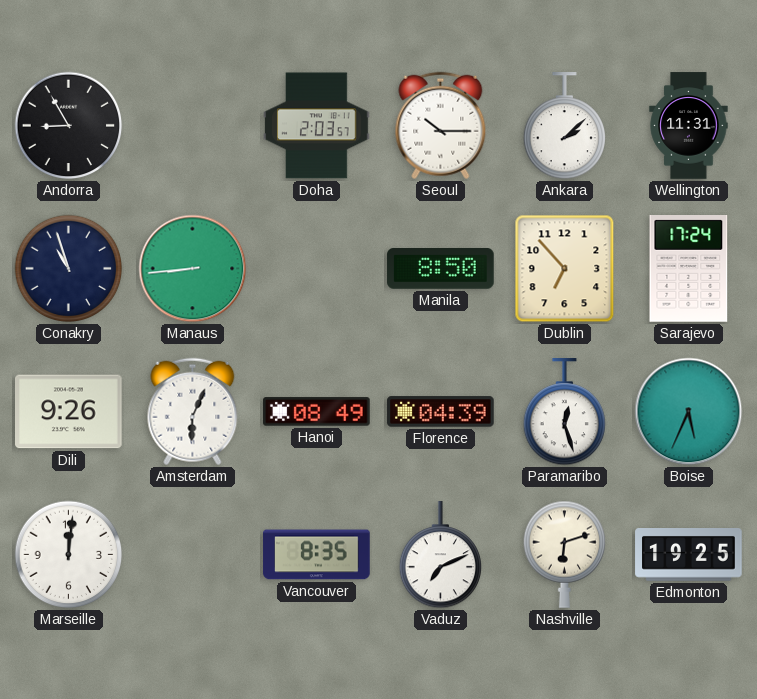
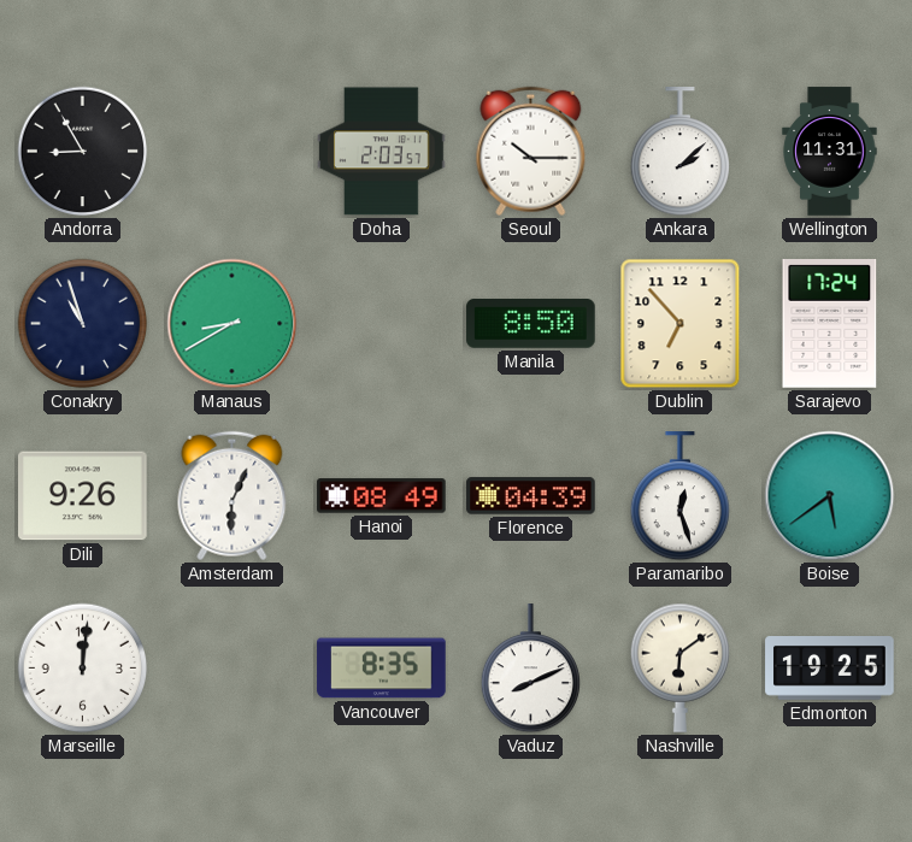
Manaus: 8:44 -> 8:40 (233, 324)
Boise: 5:34 -> 5:39 (830, 496)
Vaduz: 7:11 -> 8:11 (530, 669)
Nashville: 6:12 -> 6:09 (679, 667)
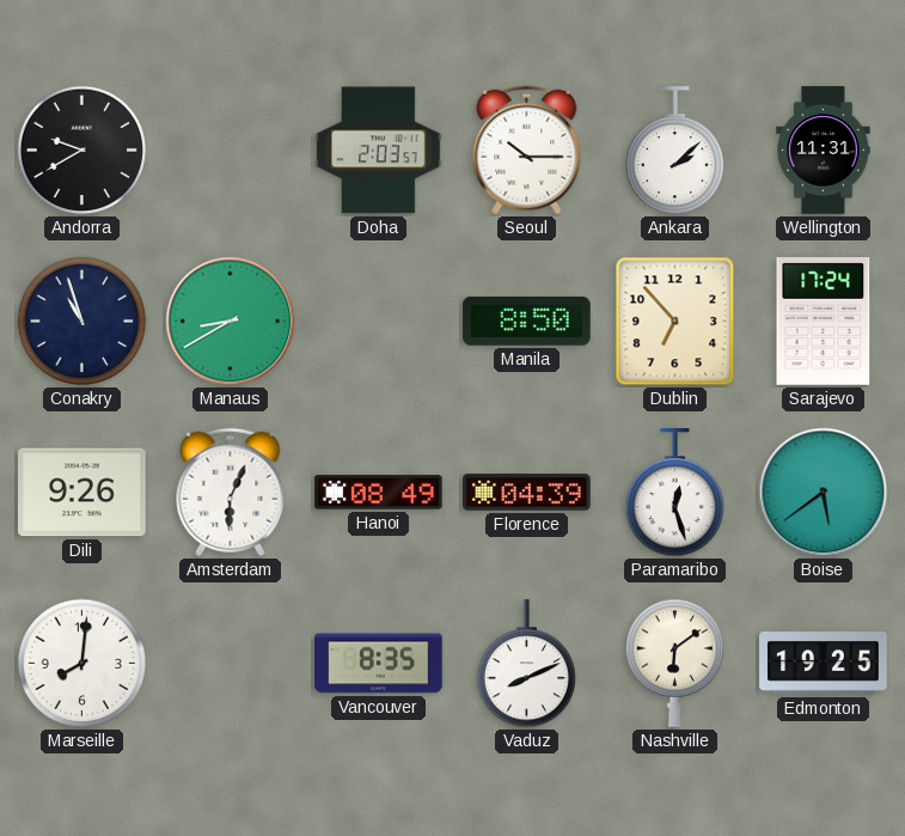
Andorra: 8:55 -> 9:40 (82, 151)
Marseille: 12:01 -> 8:01 (82, 664)
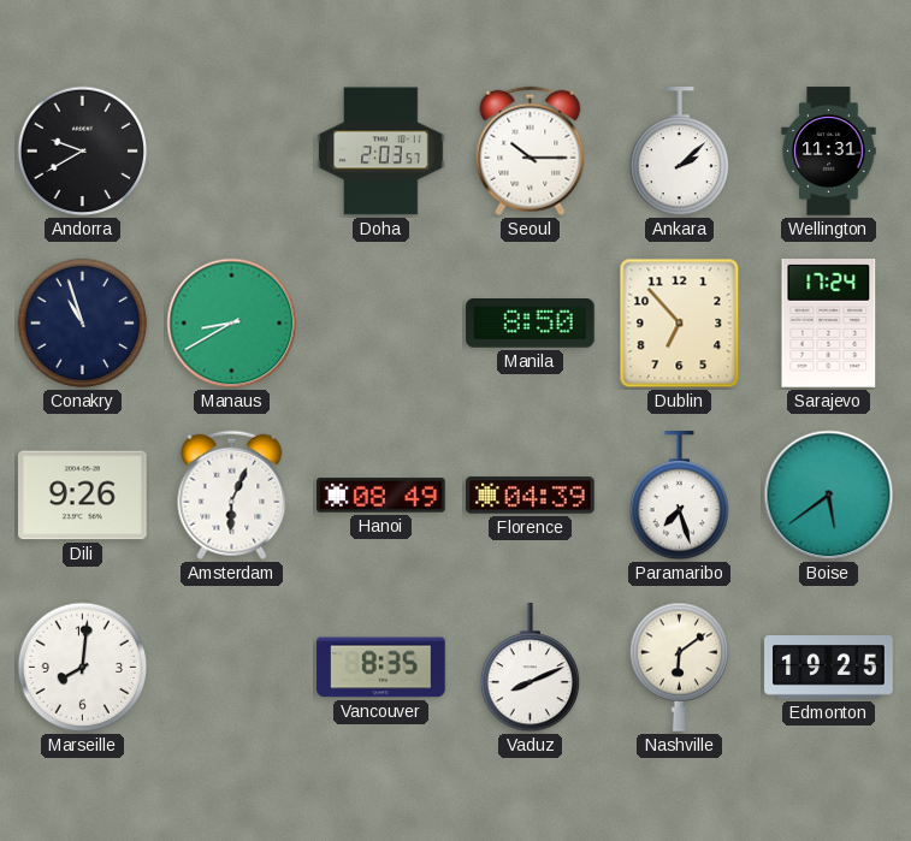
Paramaribo: 12:27 -> 7:27 (679, 496)
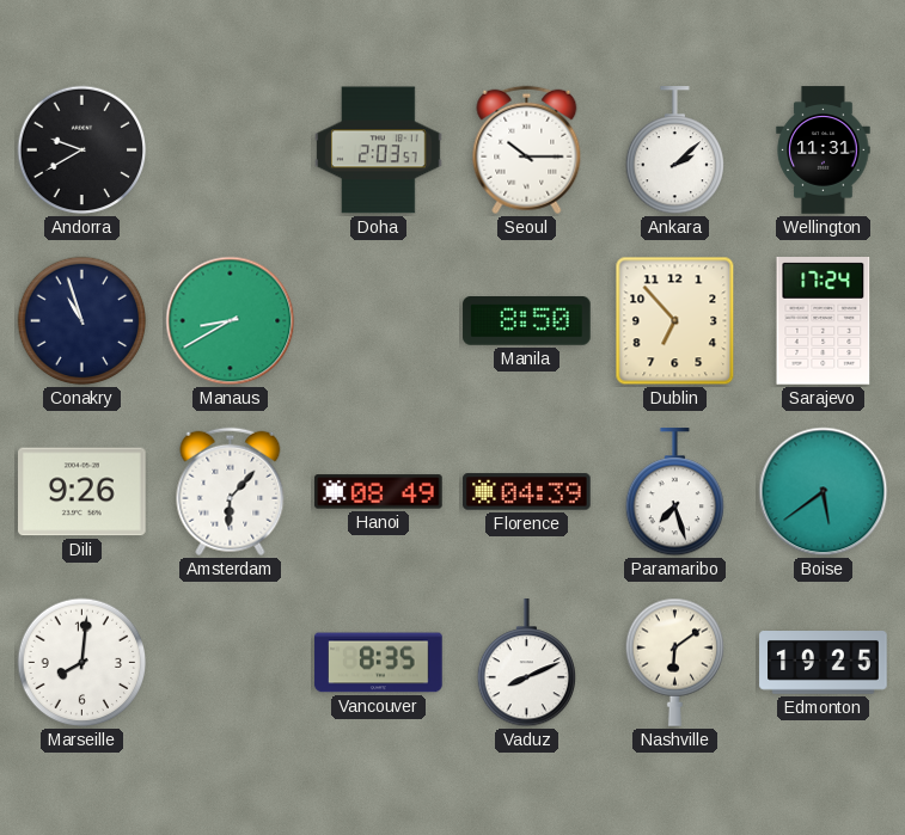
Amsterdam: 6:04 -> 6:07 (231, 492)
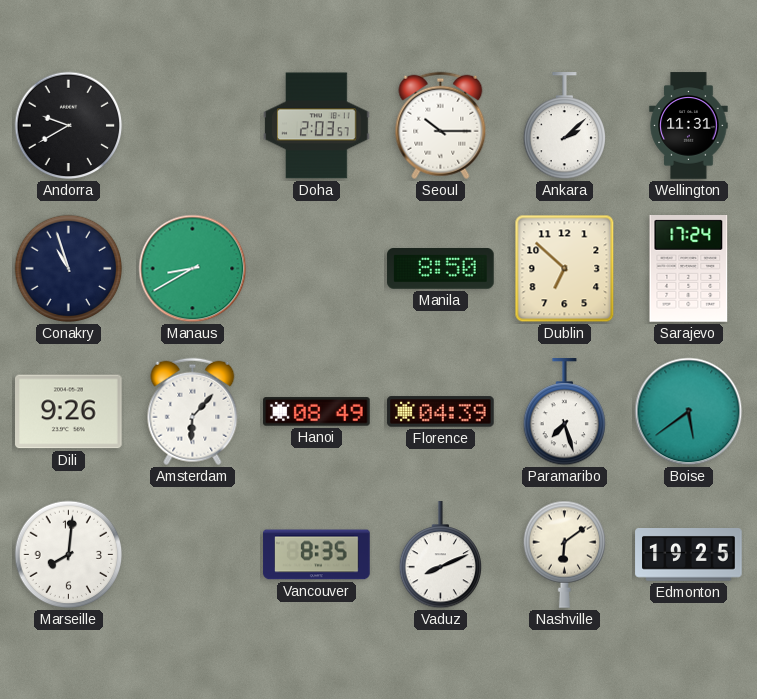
Dublin: 6:53 -> 6:52 (565, 269)
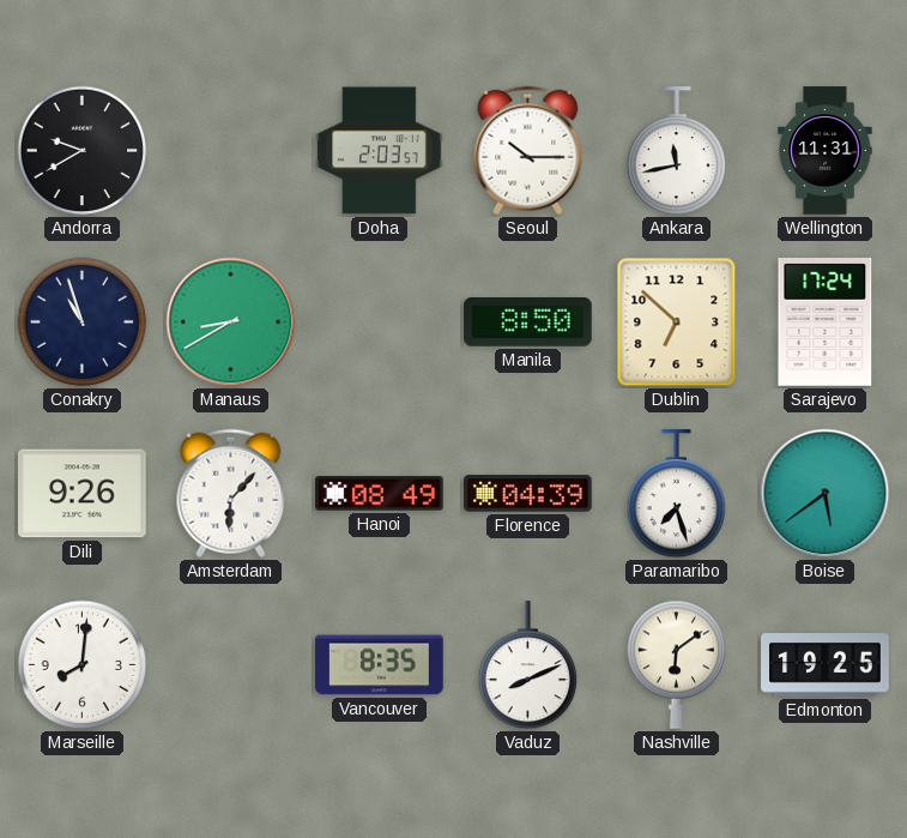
Ankara: 2:08 -> 11:43 (676, 151)
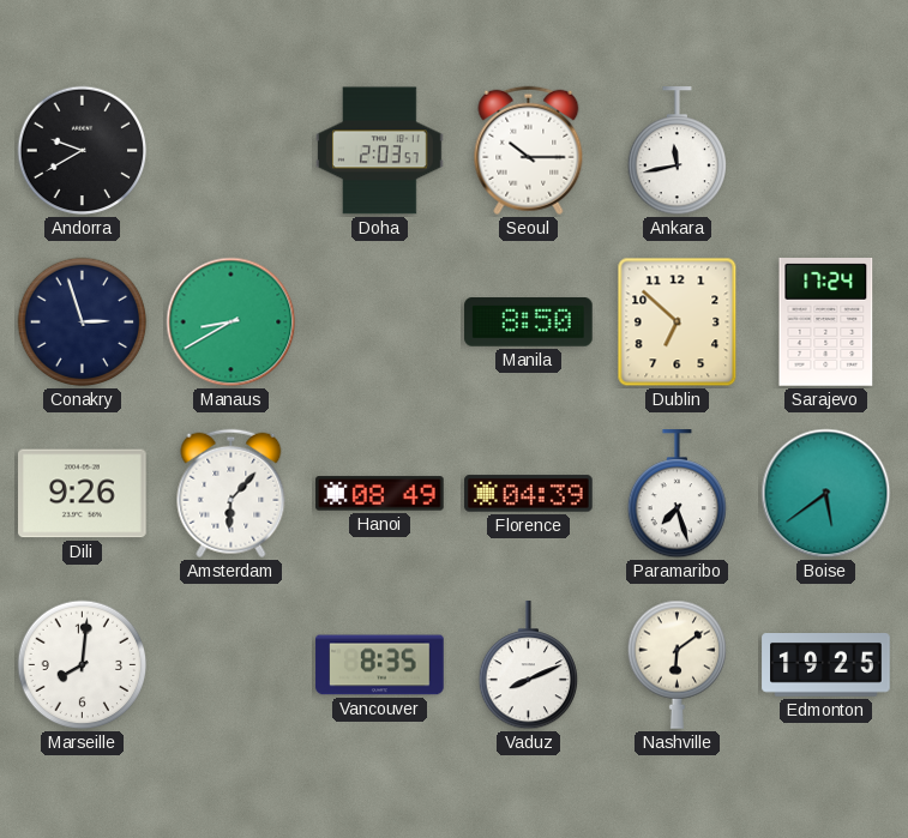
Wellington: 11:31 -> none (826, 151)
Conakry: 10:57 -> 2:57 (83, 322)
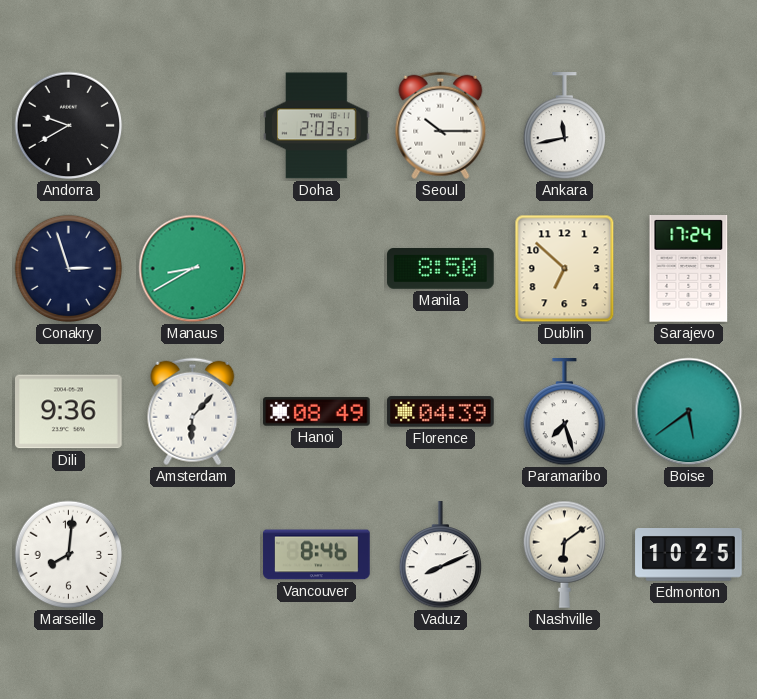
Dili: 9:26 -> 9:36 (69, 412)
Vancouver: 8:35 -> 8:46 (317, 555)
Edmonton: 19:25 -> 10:25 (689, 555)
